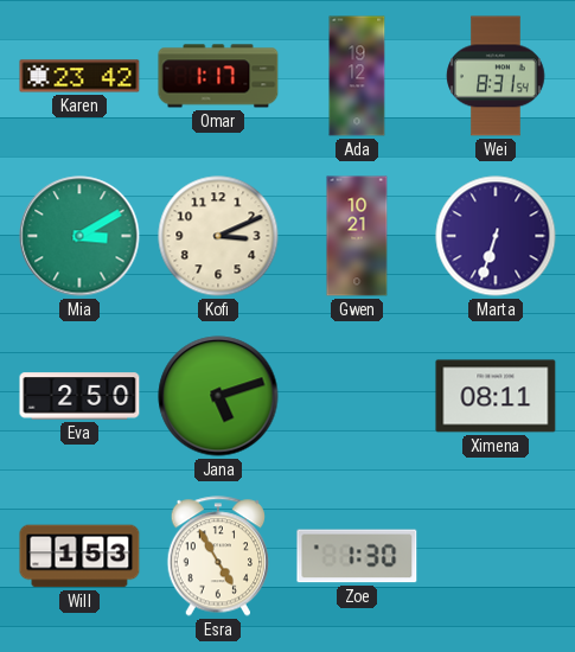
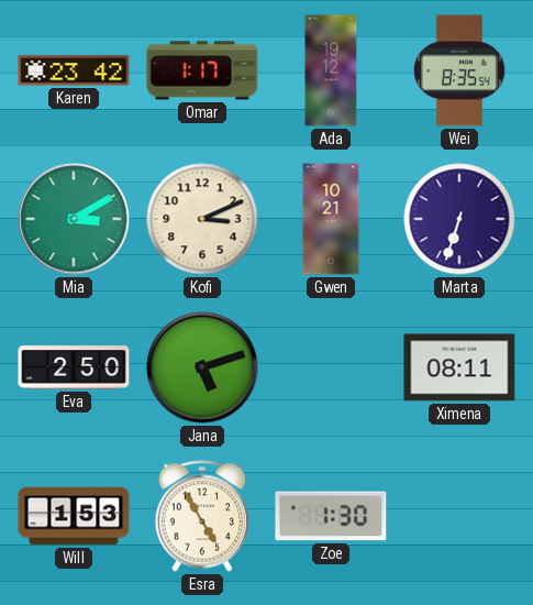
Wei: 8:31 -> 8:35 (459, 70)
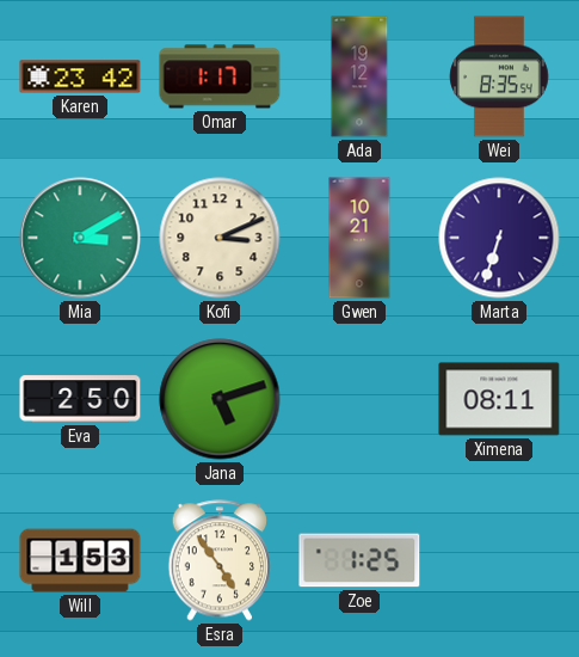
Esra: 4:55 -> 4:54 (220, 560)
Zoe: 1:30 -> 1:25 (359, 560)
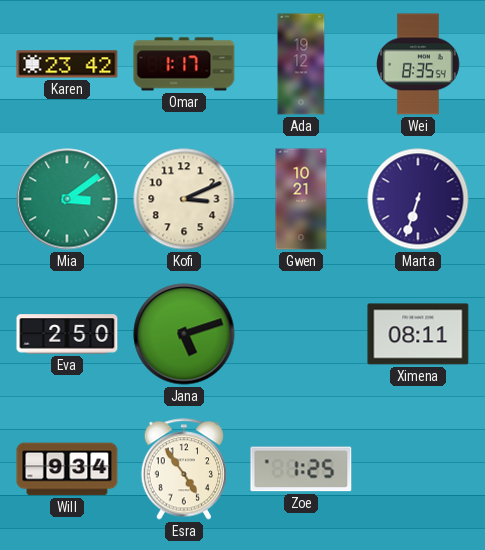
Mia: 3:10 -> 3:09 (67, 199)
Will: 1:53 -> 9:34 (67, 469)
